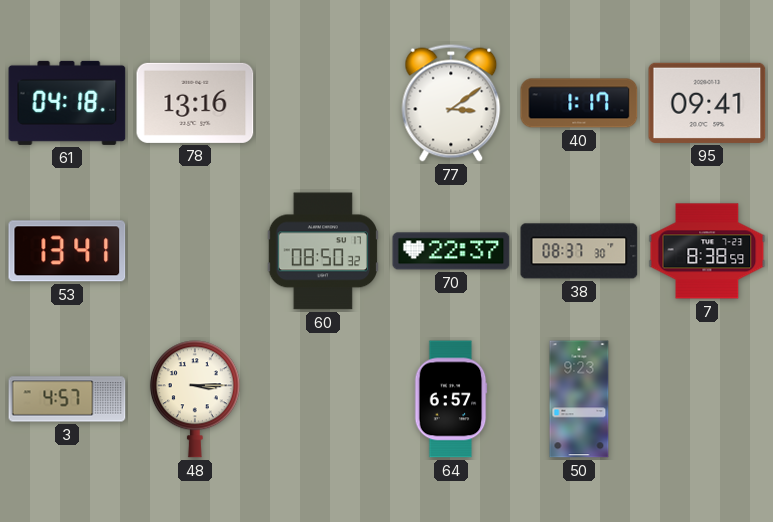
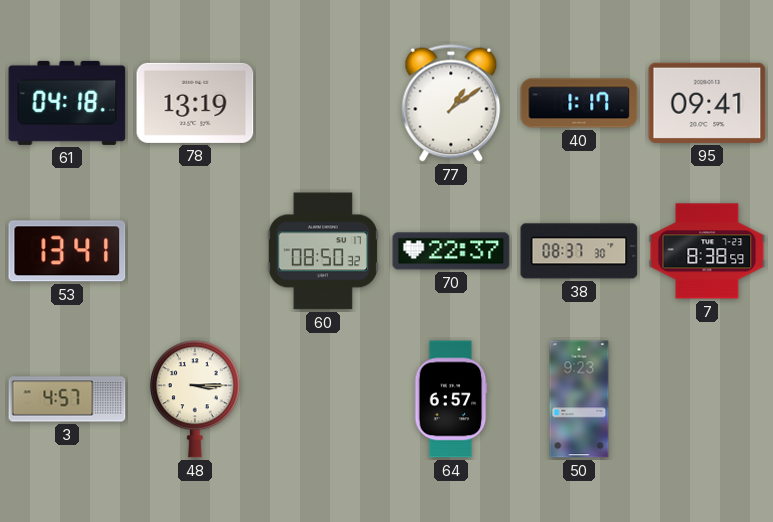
78: 13:16 -> 13:19 (195, 103)
77: 3:09 -> 1:09 (451, 103)
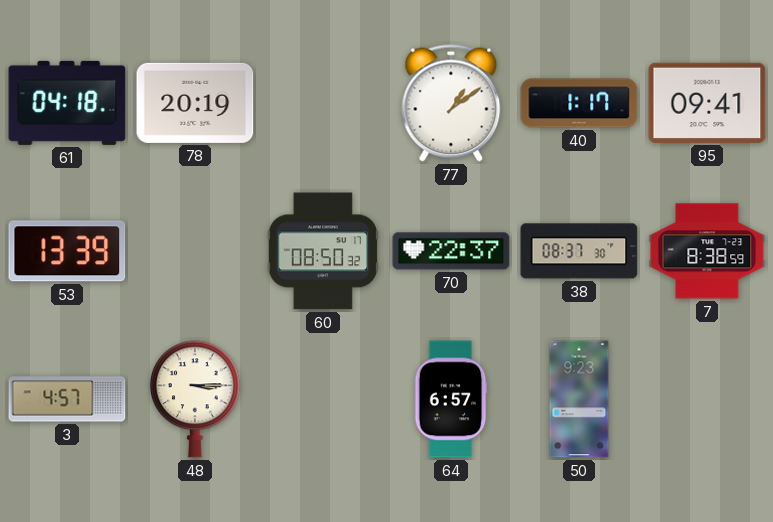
78: 13:19 -> 20:19 (195, 103)
53: 13:41 -> 13:39 (67, 251)
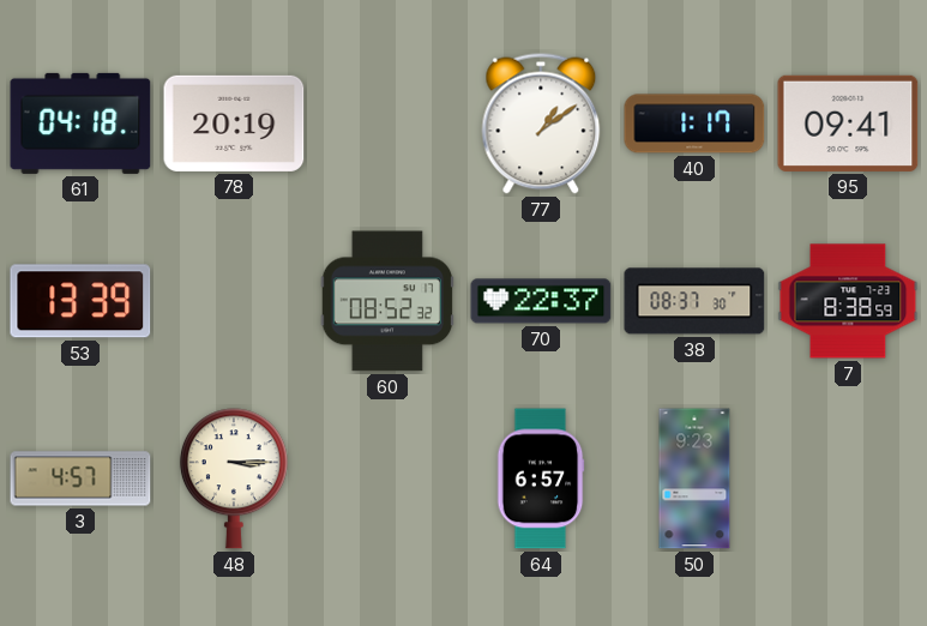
60: 08:50 -> 08:52 (386, 301)
